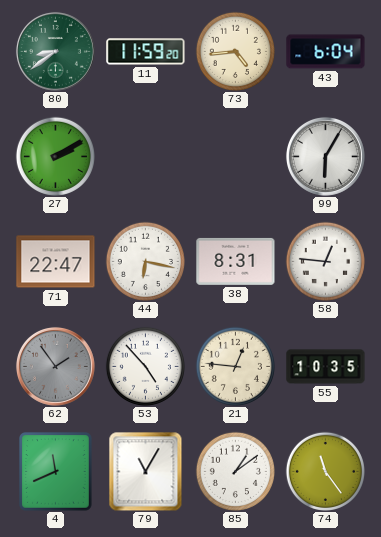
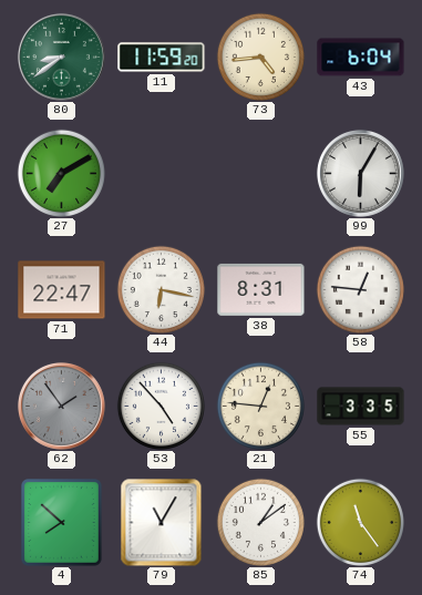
27: 2:10 -> 7:10 (61, 173)
55: 10:35 -> 3:35 (361, 407)
4: 11:41 -> 7:52 (62, 523)
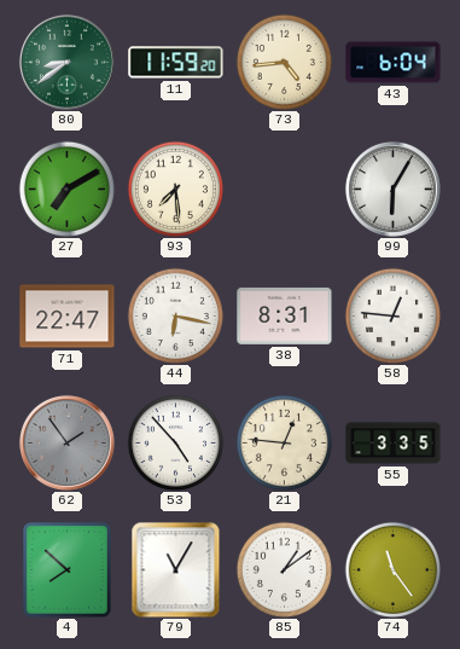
93: none -> 7:29 (175, 189)
